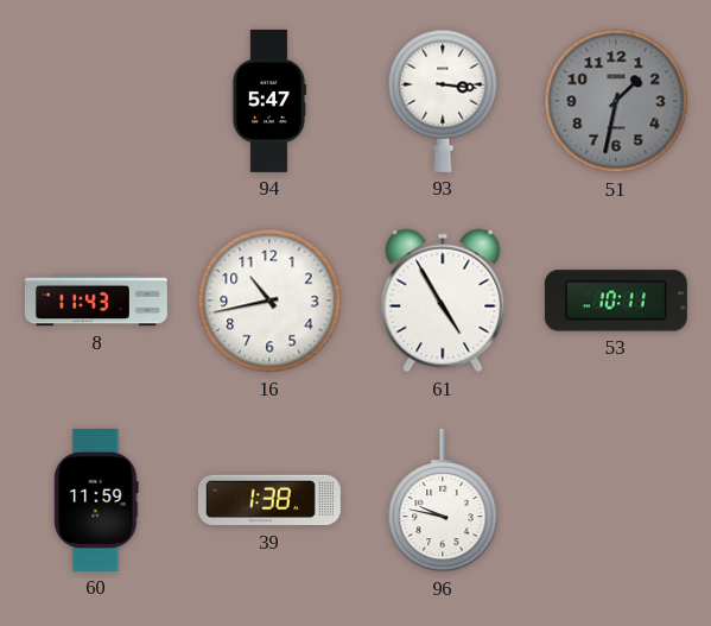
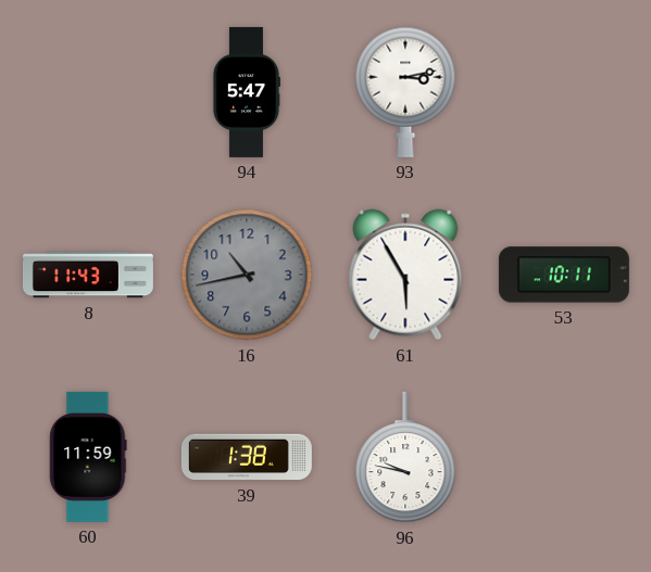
93: 3:16 -> 3:13 (405, 92)
51: 1:32 -> none (616, 101)
16 dial: white -> grey (247, 275)
61: 4:55 -> 5:55 (405, 275)
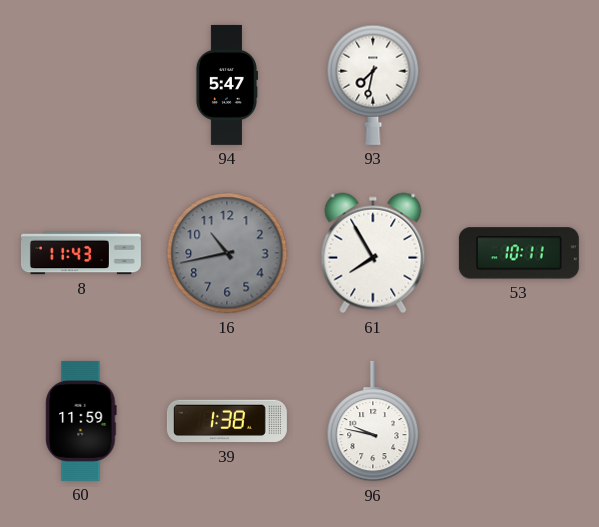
93: 3:13 -> 7:32 (373, 85)
61: 5:55 -> 7:55 (373, 253)
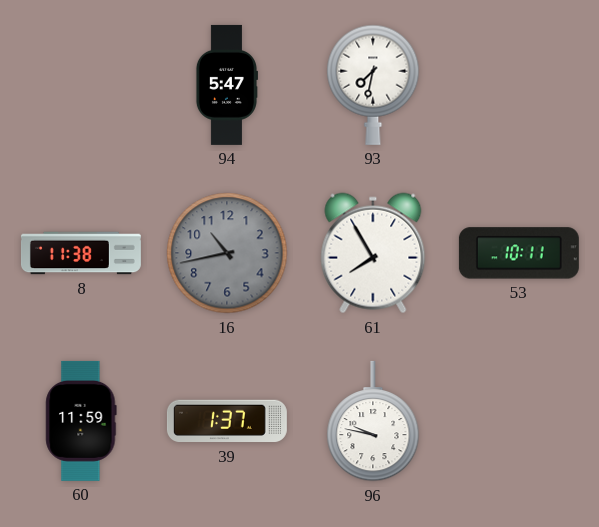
8: 11:43 -> 11:38 (81, 253)
39: 1:38 -> 1:37 (227, 421)
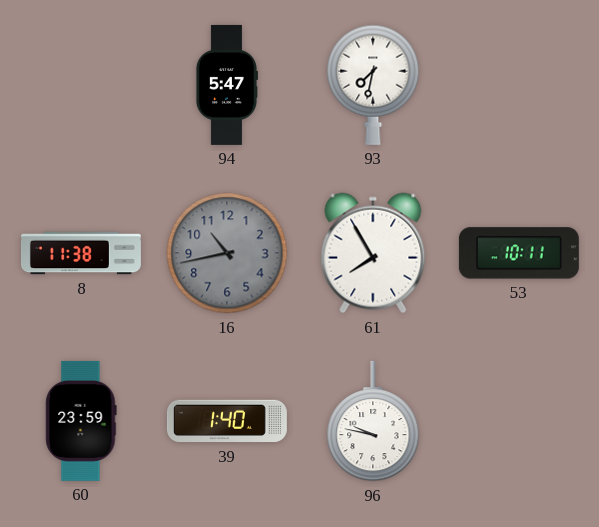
60: 11:59 -> 23:59 (81, 421)
39: 1:37 -> 1:40 (227, 421)
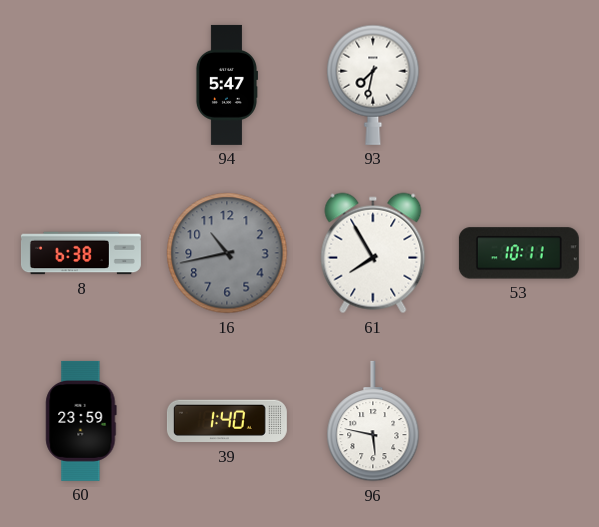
8: 11:38 -> 6:38 (81, 253)
96: 9:47 -> 5:47 (373, 421)
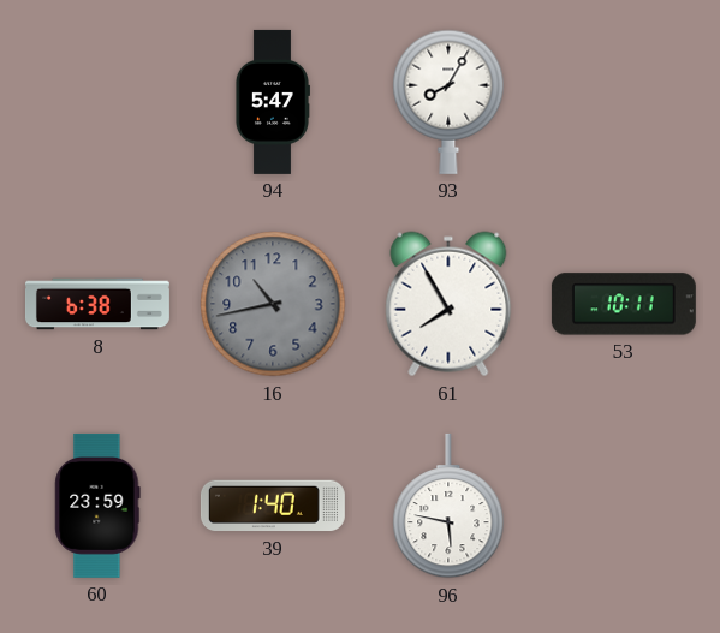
93: 7:32 -> 8:05 (448, 102)
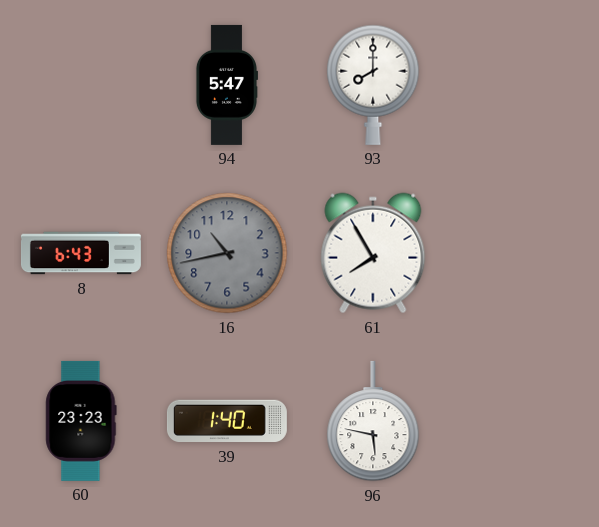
93: 8:05 -> 8:00 (373, 85)
8: 6:38 -> 6:43 (81, 253)
53: 10:11 -> none (624, 304)
60: 23:59 -> 23:23 (81, 421)
